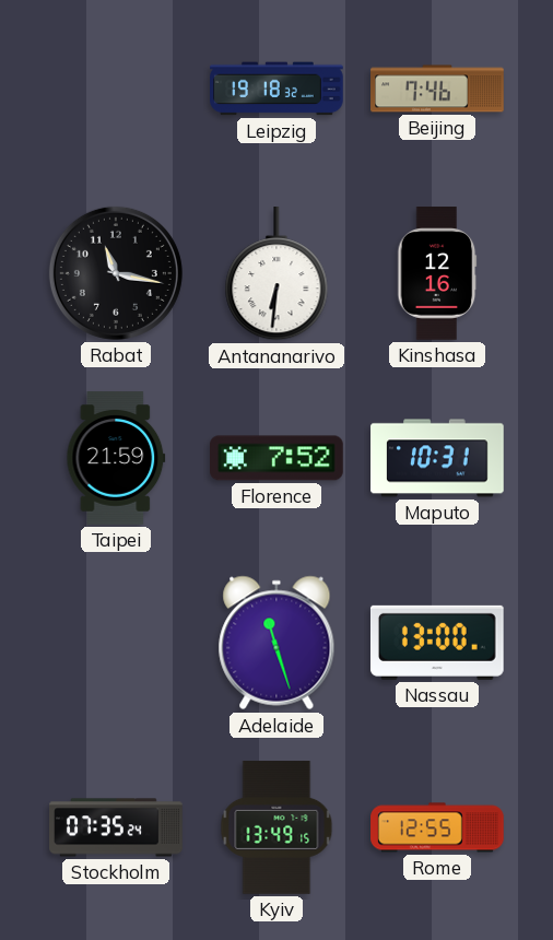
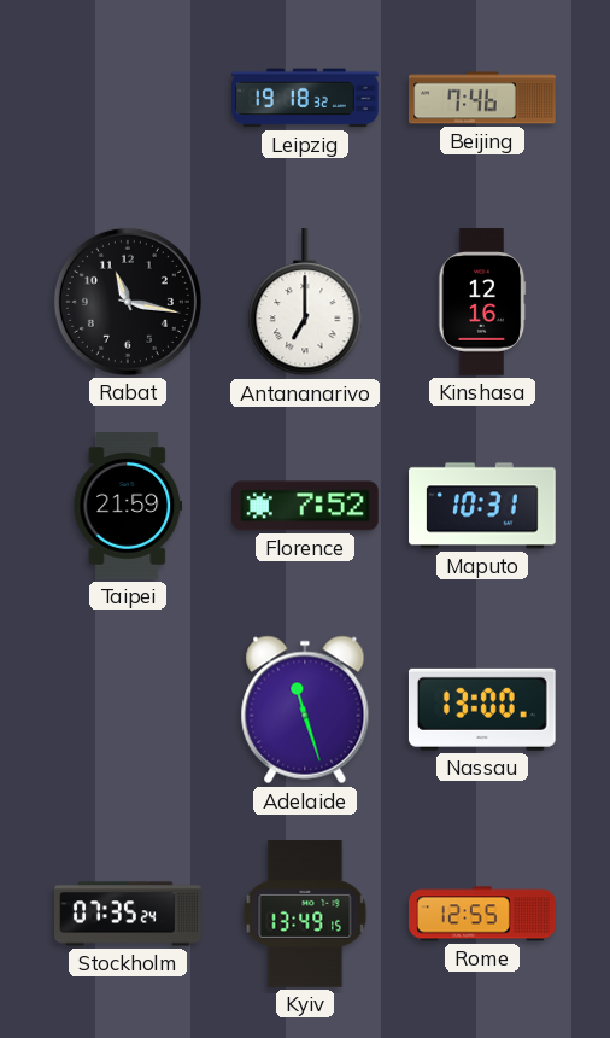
Antananarivo: 6:31 -> 7:00 (305, 303)
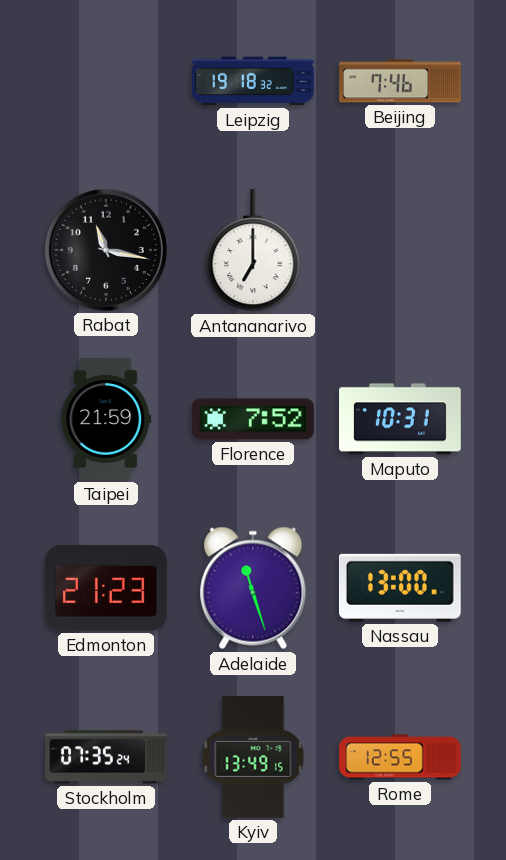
Kinshasa: 12:16 -> none (482, 302)
Edmonton: none -> 21:23 (107, 588)
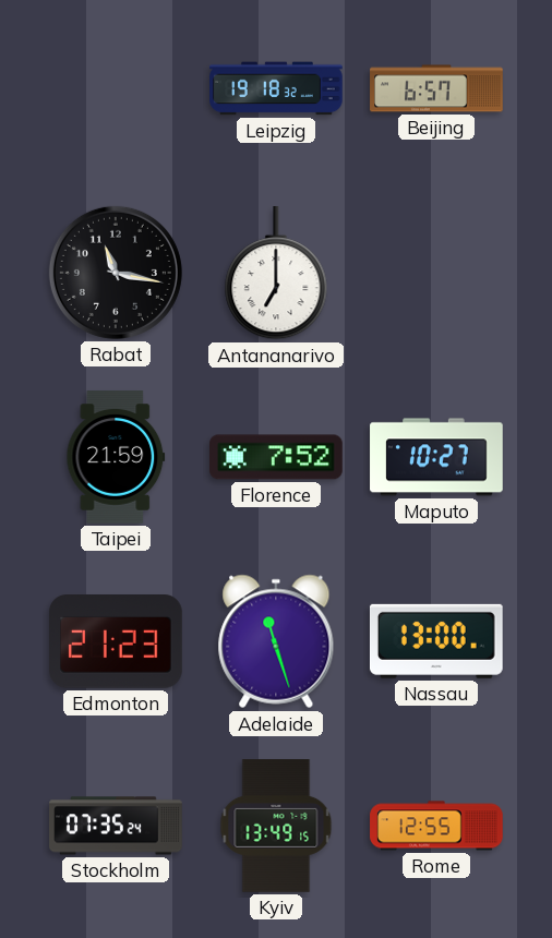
Beijing: 7:46 -> 6:57 (436, 88)
Maputo: 10:31 -> 10:27 (436, 457)
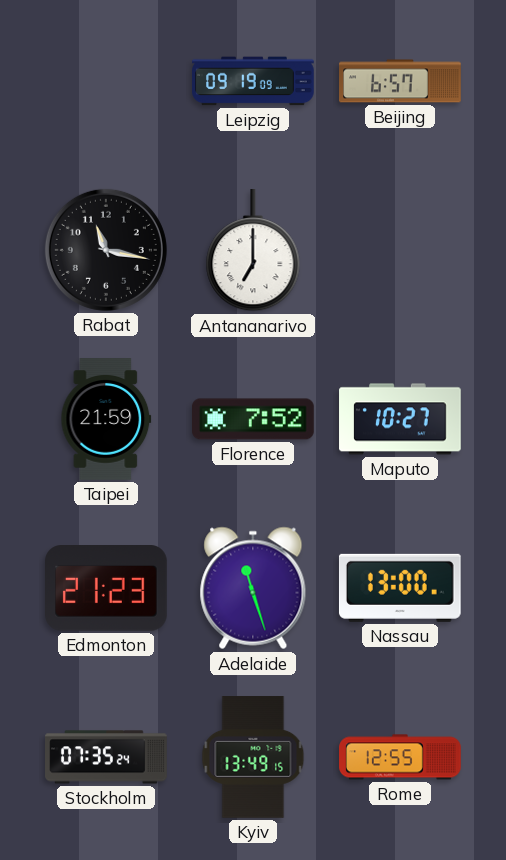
Leipzig: 19:18 -> 09:19 (253, 81)
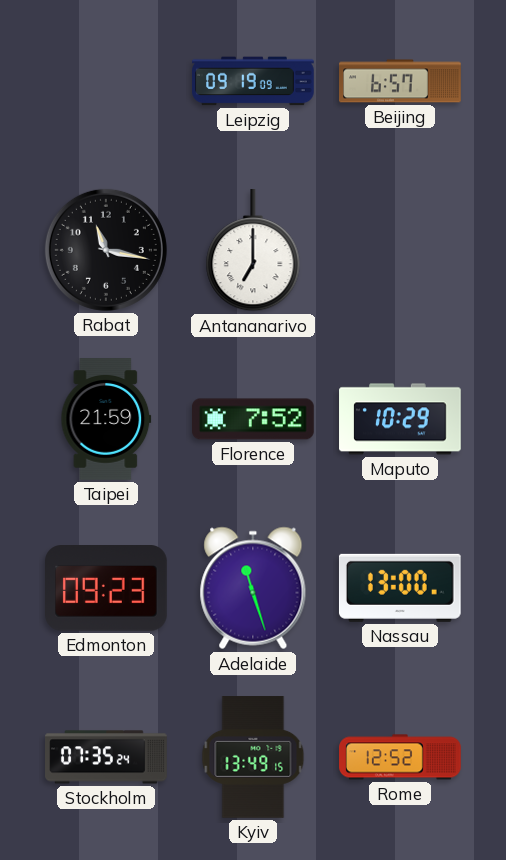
Maputo: 10:27 -> 10:29 (400, 419)
Edmonton: 21:23 -> 09:23 (107, 588)
Rome: 12:55 -> 12:52 (400, 757)
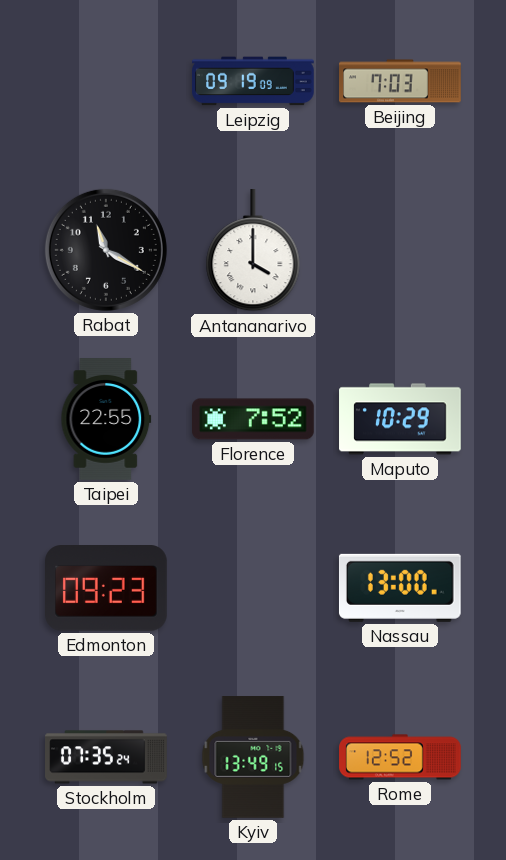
Beijing: 6:57 -> 7:03 (400, 81)
Rabat: 11:17 -> 11:20 (106, 250)
Antananarivo: 7:00 -> 4:00 (253, 251)
Taipei: 21:59 -> 22:55 (106, 419)
Adelaide: 11:27 -> none (253, 588)
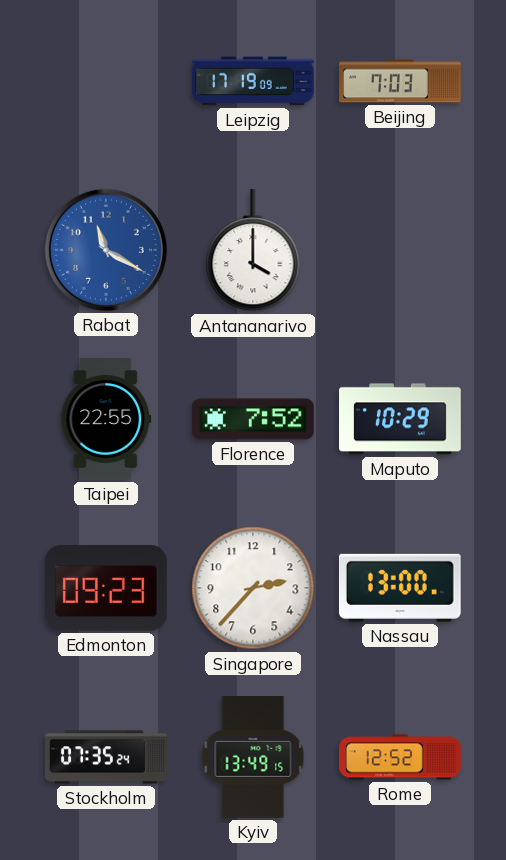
Leipzig: 09:19 -> 17:19 (253, 81)
Rabat dial: black -> blue (106, 250)
Singapore: none -> 2:37 (253, 588)
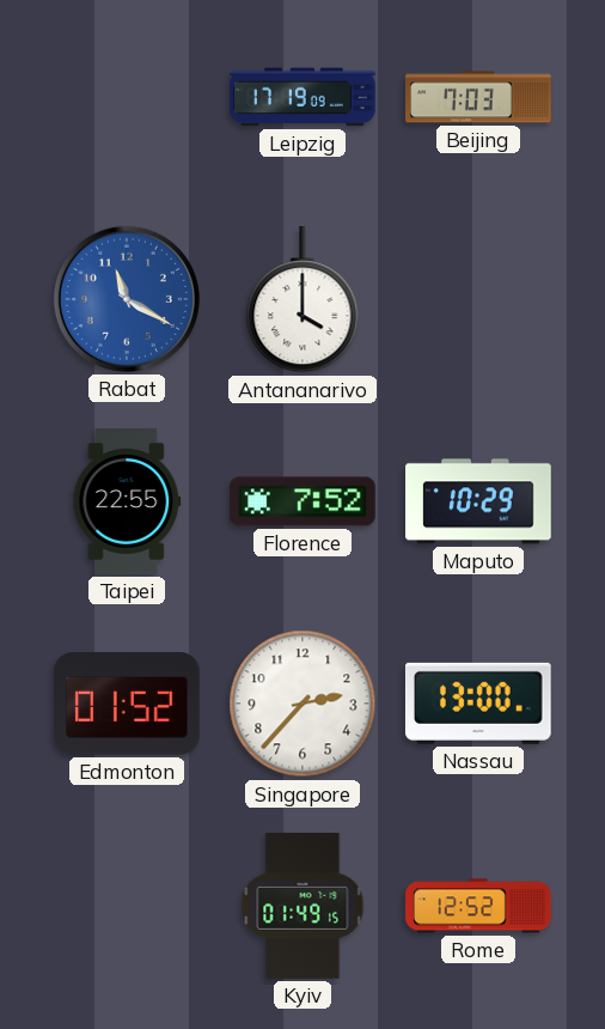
Edmonton: 09:23 -> 01:52 (128, 704)
Stockholm: 07:35 -> none (106, 757)
Kyiv: 13:49 -> 01:49 (302, 906)
